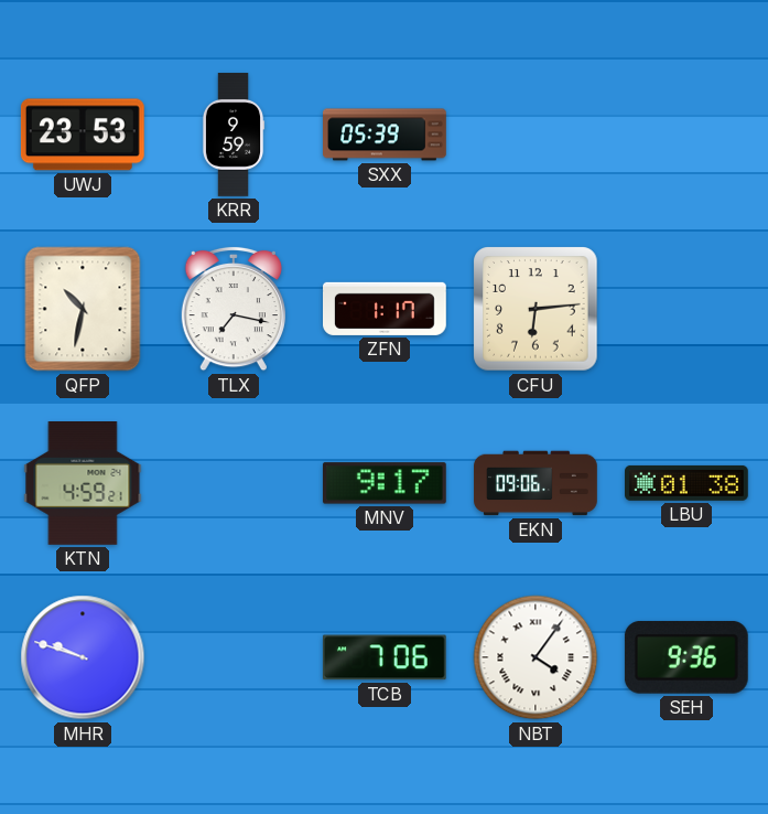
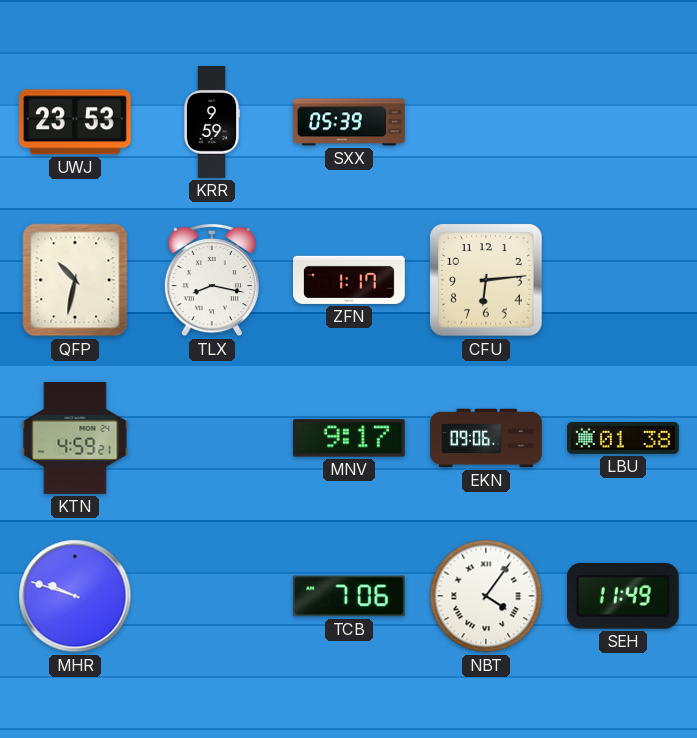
TLX: 7:17 -> 8:17 (211, 280)
SEH: 9:36 -> 11:49 (623, 596)
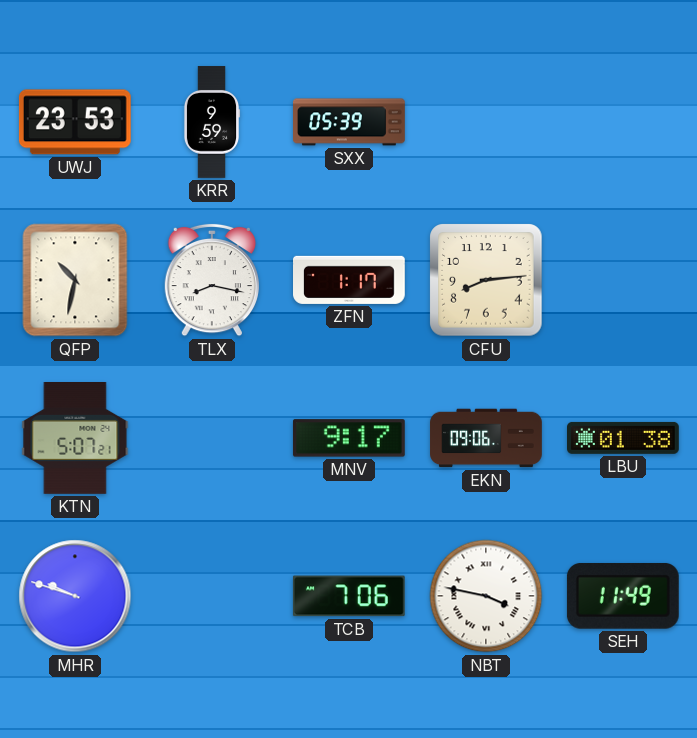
CFU: 6:14 -> 8:14 (486, 280)
KTN: 4:59 -> 5:07 (75, 439)
NBT: 4:06 -> 3:47 (486, 596)
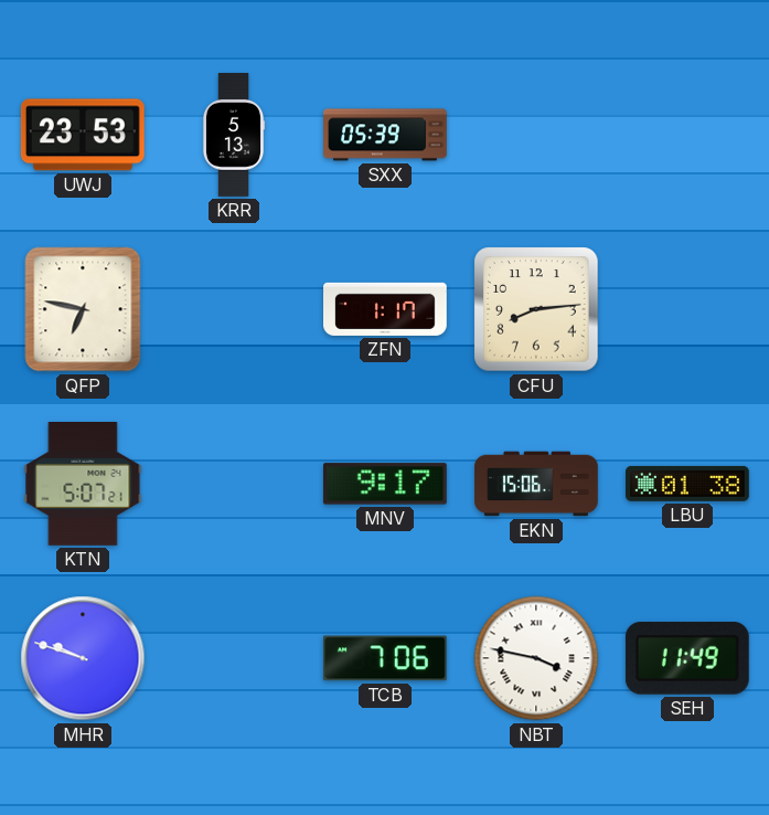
KRR: 9:59 -> 5:13 (234, 135)
QFP: 10:32 -> 6:47 (83, 309)
TLX: 8:17 -> none (211, 280)
EKN: 09:06 -> 15:06 (536, 484)
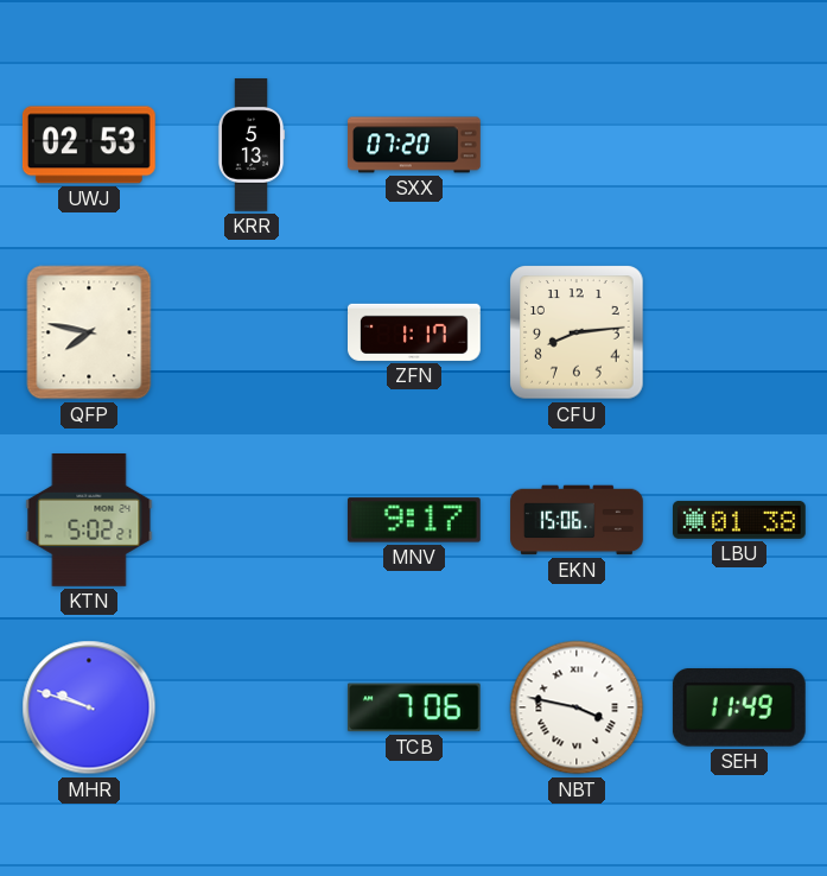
UWJ: 23:53 -> 02:53 (89, 145)
SXX: 05:39 -> 07:20 (415, 145)
QFP: 6:47 -> 7:47 (89, 332)
KTN: 5:07 -> 5:02 (89, 521)
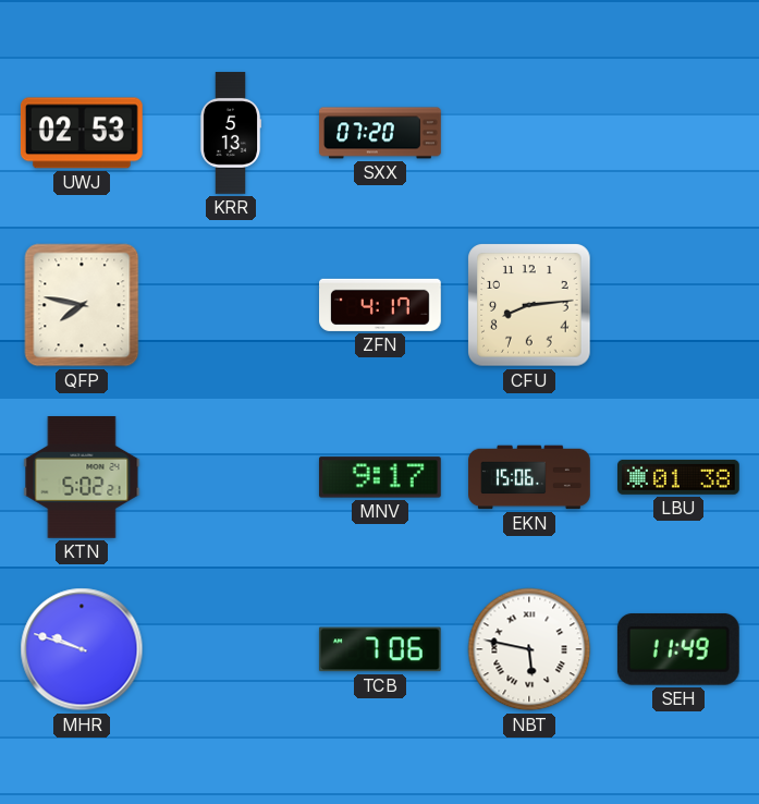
ZFN: 1:17 -> 4:17 (381, 305)
NBT: 3:47 -> 5:47 (529, 649)
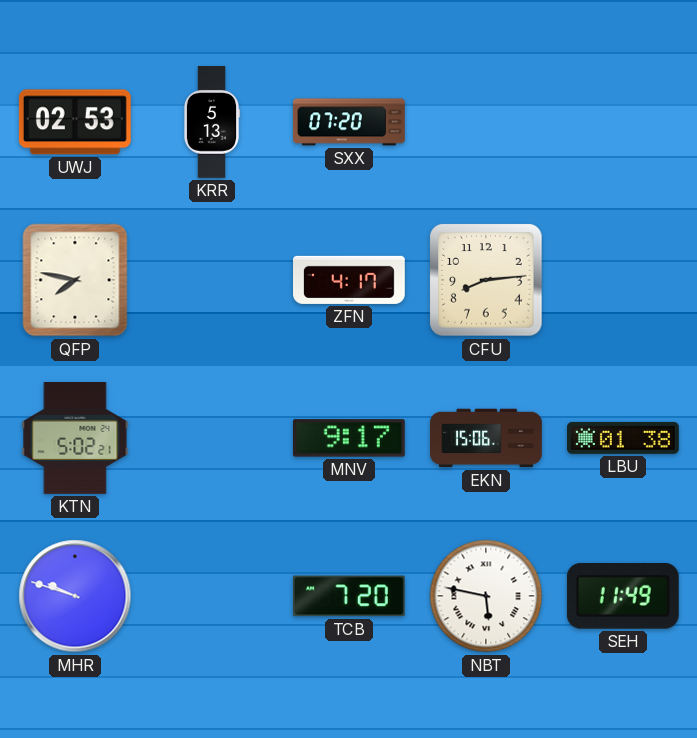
TCB: 7:06 -> 7:20 (349, 596)
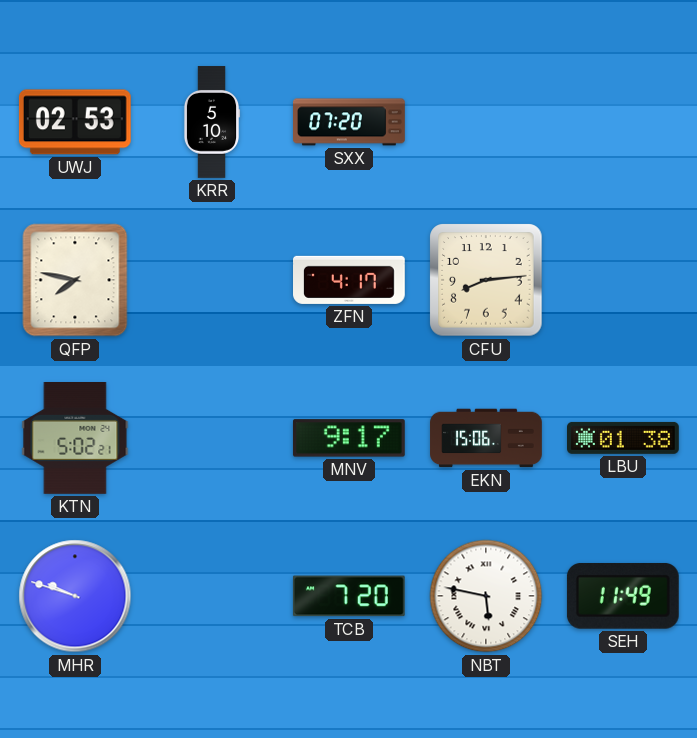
KRR: 5:13 -> 5:10 (212, 122)
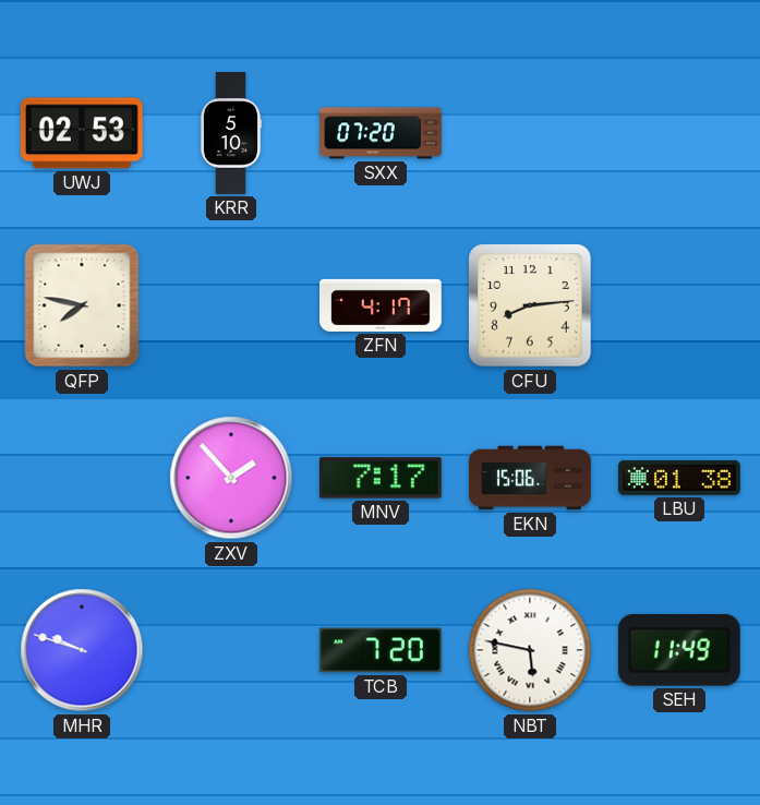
KTN: 5:02 -> none (75, 439)
ZXV: none -> 1:53 (231, 478)
MNV: 9:17 -> 7:17 (381, 478)
